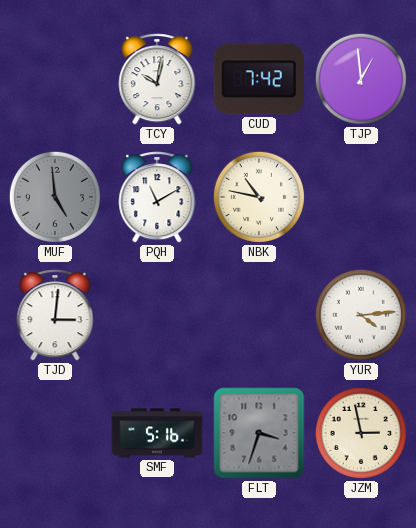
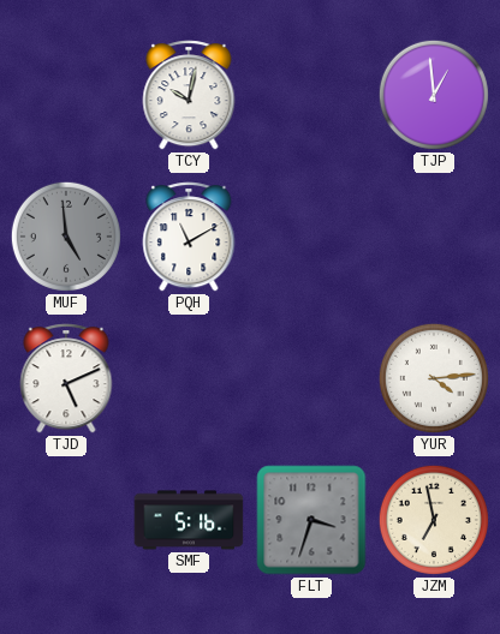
CUD: 7:42 -> none (259, 79)
NBK: 10:47 -> none (259, 197)
TJD: 3:01 -> 5:11 (66, 378)
JZM: 2:58 -> 6:58 (434, 520)
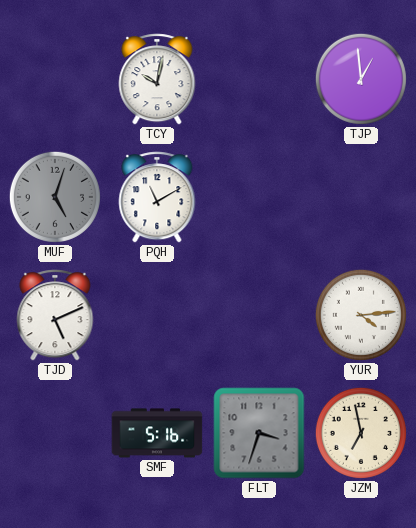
MUF: 4:59 -> 5:03 (55, 197)
